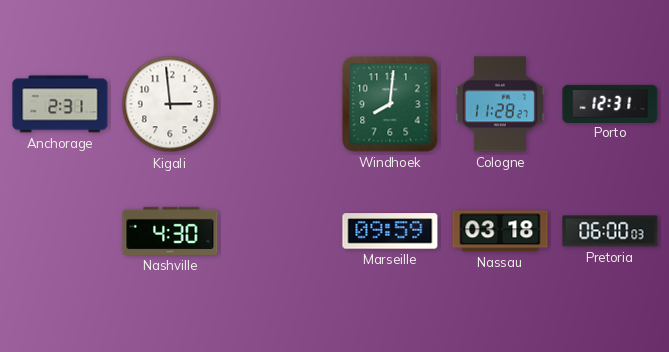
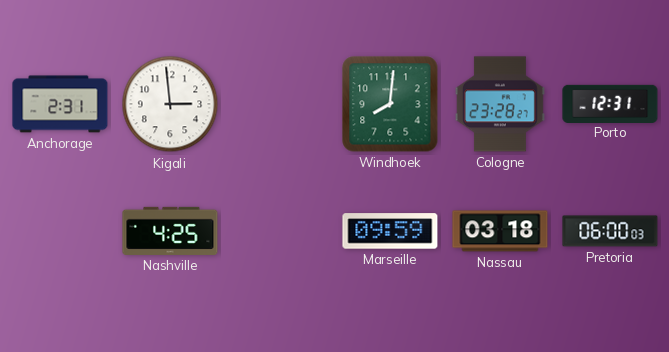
Cologne: 11:28 -> 23:28 (500, 104)
Nashville: 4:30 -> 4:25 (170, 231)
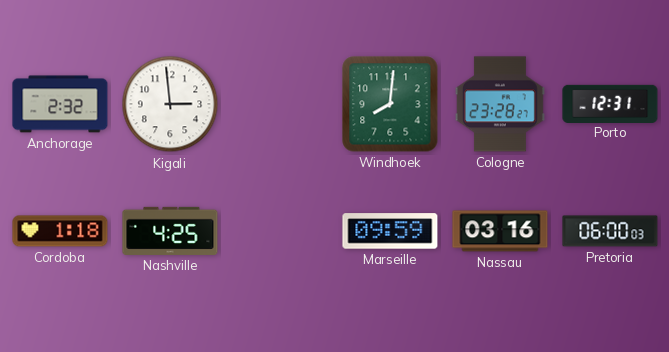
Anchorage: 2:31 -> 2:32 (60, 104)
Cordoba: none -> 1:18 (60, 231)
Nassau: 03:18 -> 03:16 (500, 231)
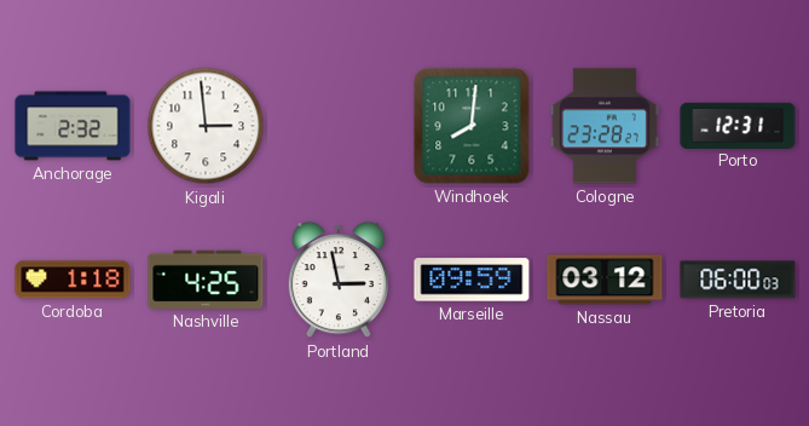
Portland: none -> 2:58 (339, 280)
Nassau: 03:16 -> 03:12 (605, 280)
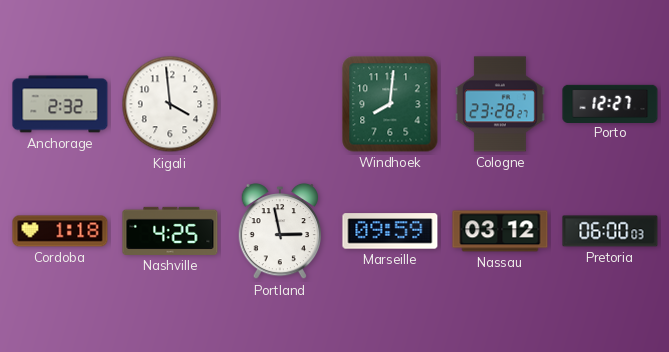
Kigali: 2:59 -> 3:59 (170, 104)
Porto: 12:31 -> 12:27 (610, 103)
